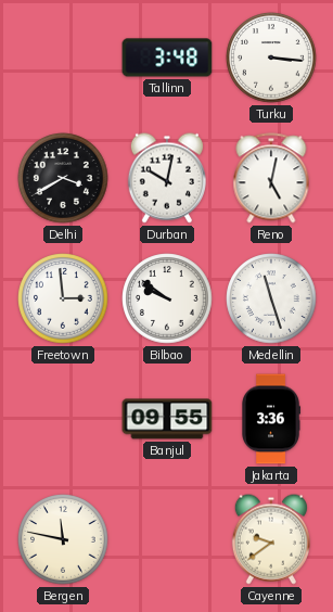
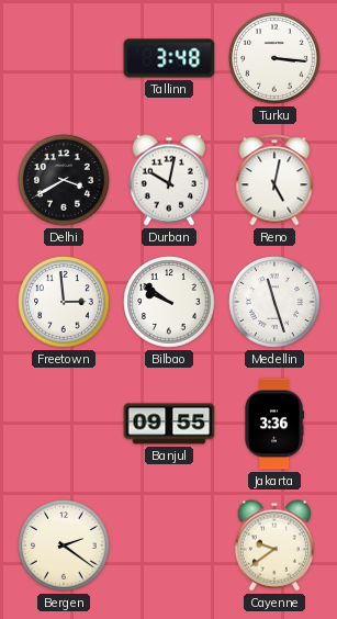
Bergen: 11:47 -> 2:21 (64, 545)
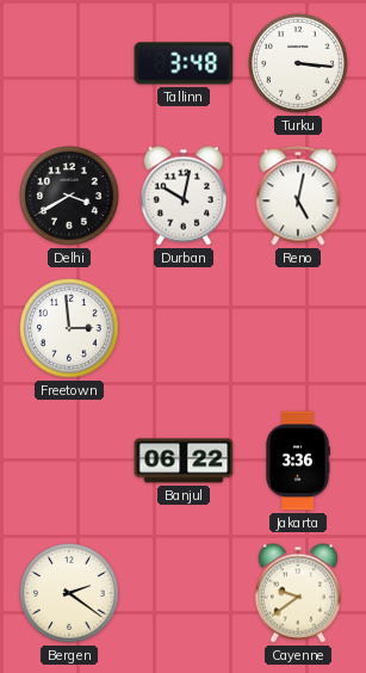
Bilbao: 9:51 -> none (169, 302)
Medellin: 11:27 -> none (274, 302)
Banjul: 09:55 -> 06:22 (184, 461)
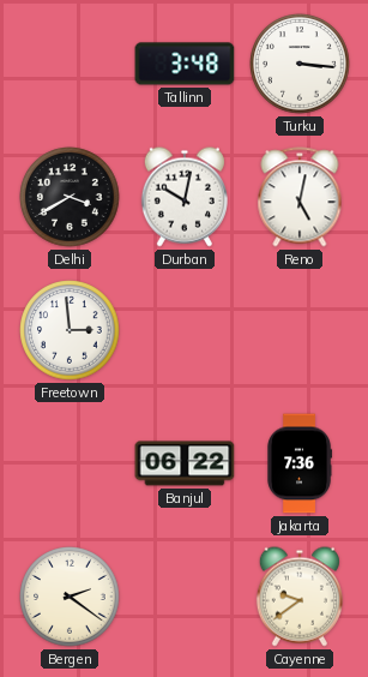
Jakarta: 3:36 -> 7:36 (298, 463)
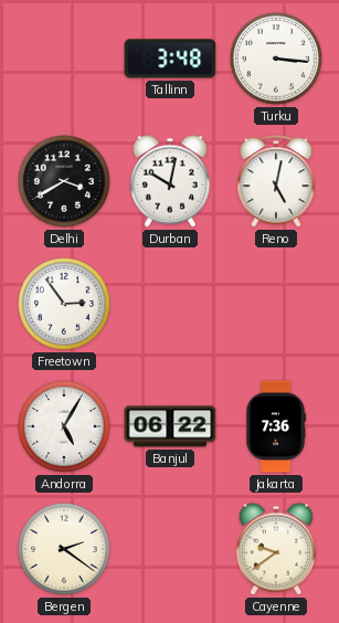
Freetown: 2:59 -> 2:54 (64, 304)
Andorra: none -> 5:05 (64, 426)
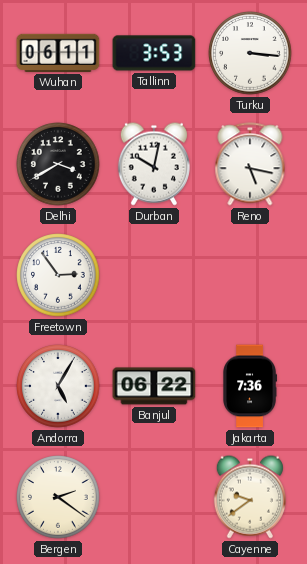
Wuhan: none -> 06:11 (58, 53)
Tallinn: 3:48 -> 3:53 (154, 53)
Reno: 5:02 -> 5:17 (250, 164)
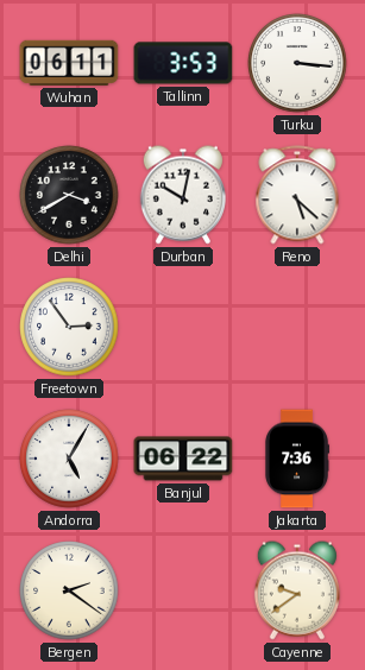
Reno: 5:17 -> 5:22 (297, 195)
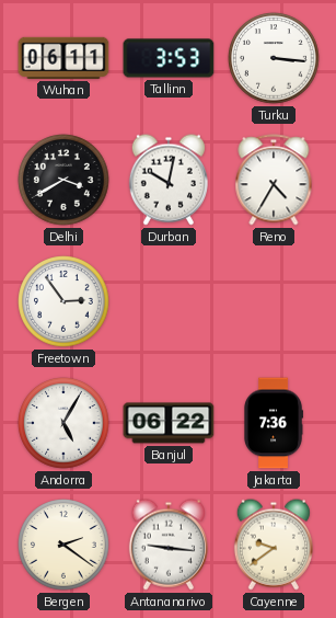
Reno: 5:22 -> 4:35 (274, 180)
Antananarivo: none -> 9:16 (169, 545)
